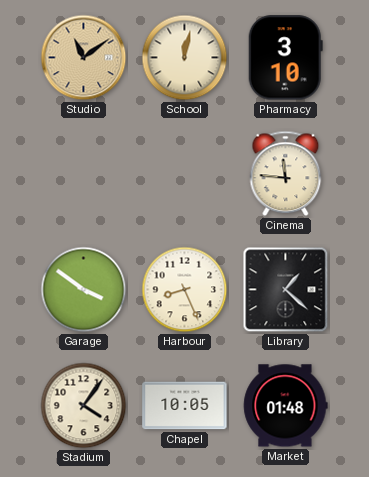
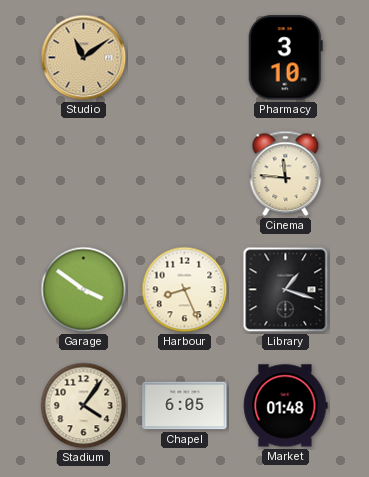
School: 12:02 -> none (185, 58)
Library: 1:22 -> 1:18 (286, 290)
Chapel: 10:05 -> 6:05 (185, 406)
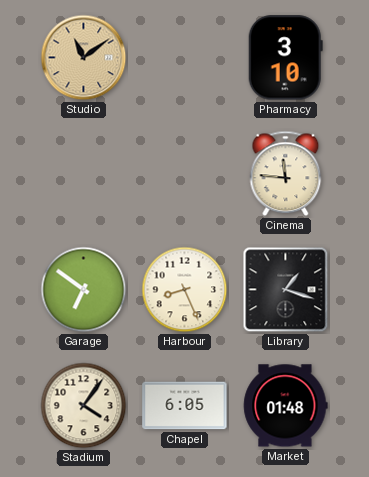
Garage: 3:51 -> 6:51 (84, 290)
